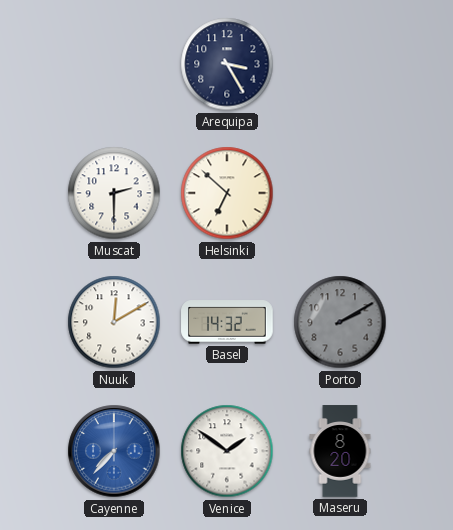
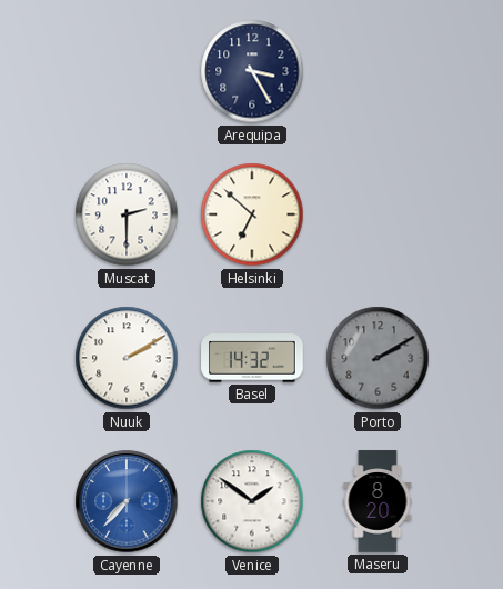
Nuuk: 12:10 -> 2:10 (127, 358)
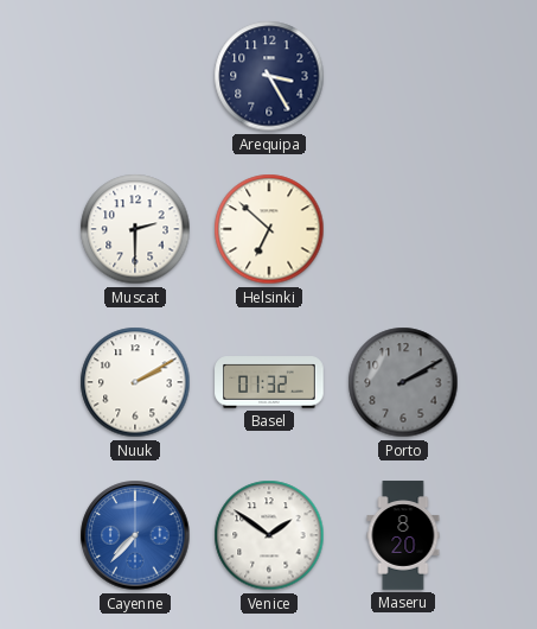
Basel: 14:32 -> 01:32 (269, 382)
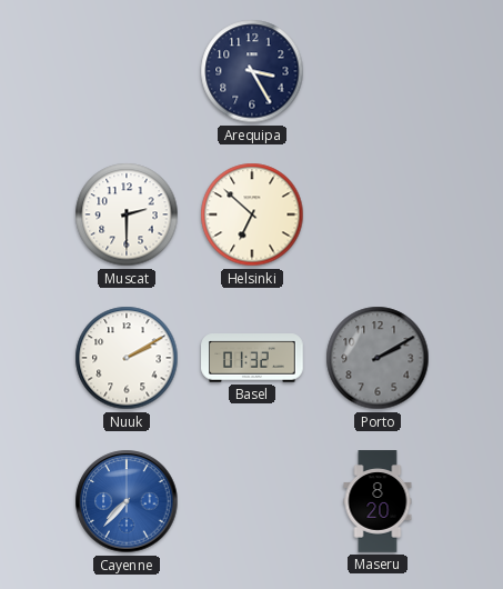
Venice: 1:51 -> none (269, 535)
